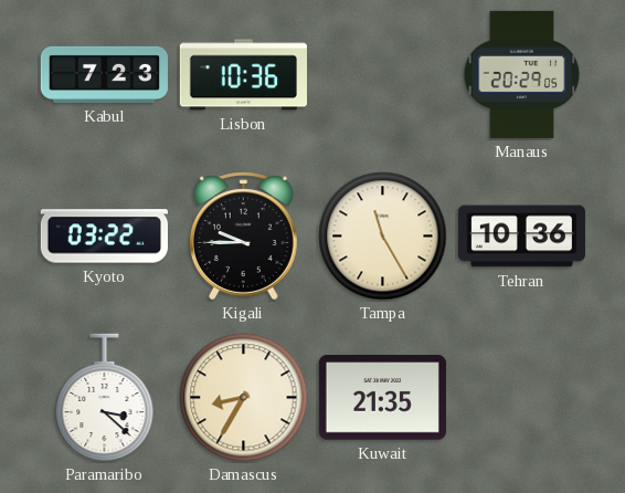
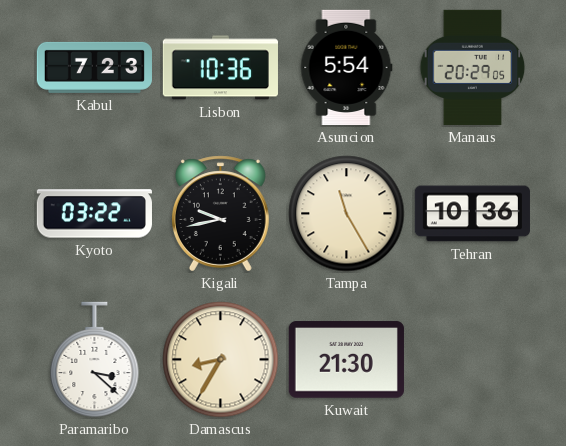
Asuncion: none -> 5:54 (346, 67)
Kigali: 9:45 -> 9:43 (220, 214)
Kuwait: 21:35 -> 21:30 (346, 360)
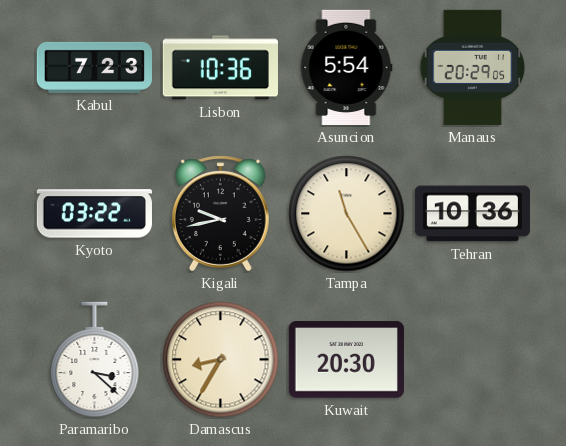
Kuwait: 21:30 -> 20:30 (346, 360)
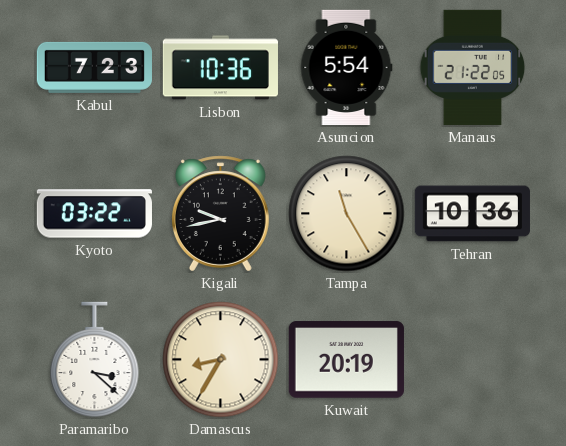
Manaus: 20:29 -> 21:22 (473, 67)
Kuwait: 20:30 -> 20:19 (346, 360)
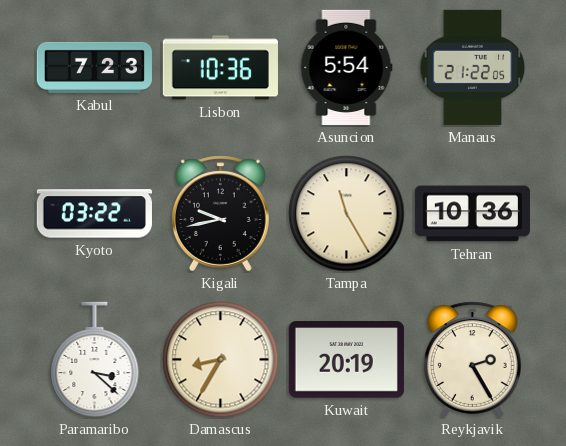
Reykjavik: none -> 2:25 (472, 360)
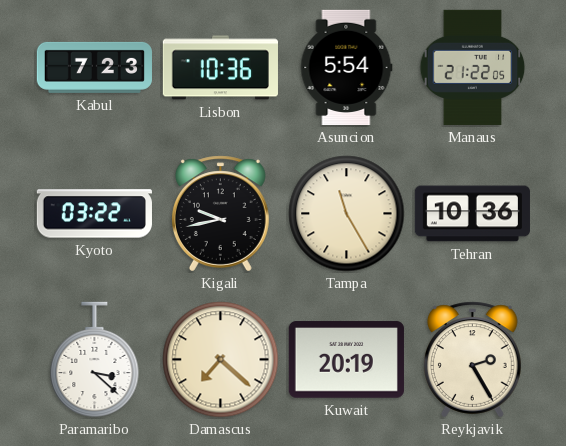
Damascus: 8:35 -> 7:22 (221, 360)
